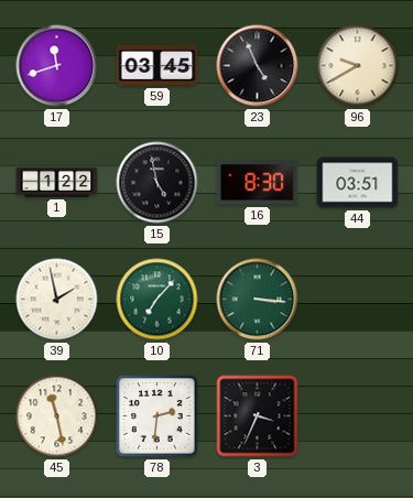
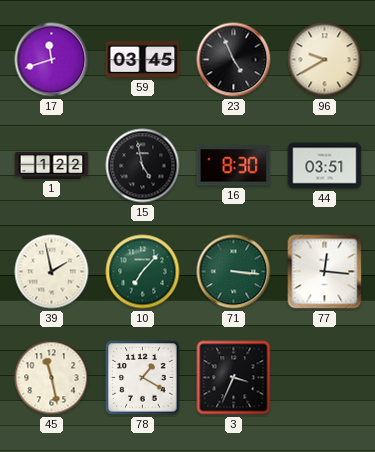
77: none -> 12:16 (325, 272)
78: 2:31 -> 1:20 (143, 378)
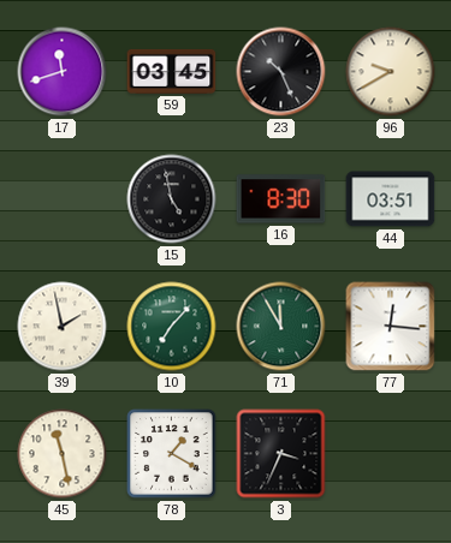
23: 4:56 -> 10:26 (281, 72)
1: 1:22 -> none (52, 165)
71: 3:16 -> 11:55 (281, 327)
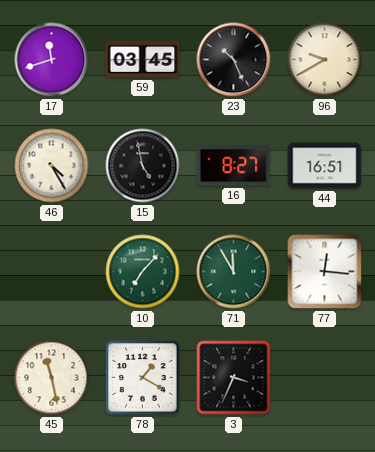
46: none -> 4:25 (52, 166)
16: 8:30 -> 8:27 (234, 166)
44: 03:51 -> 16:51 (325, 166)
39: 1:58 -> none (63, 327)
